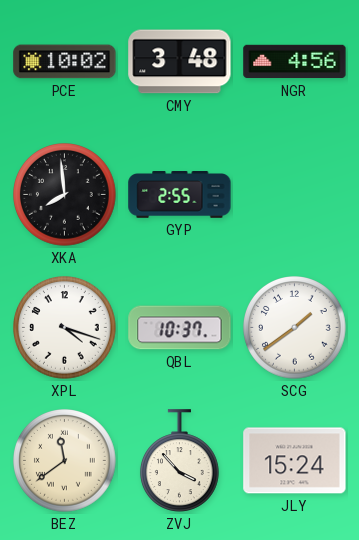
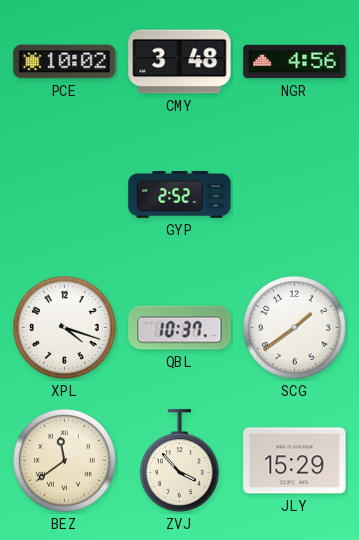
XKA: 7:59 -> none (65, 195)
GYP: 2:55 -> 2:52 (180, 195)
JLY: 15:24 -> 15:29 (295, 461)
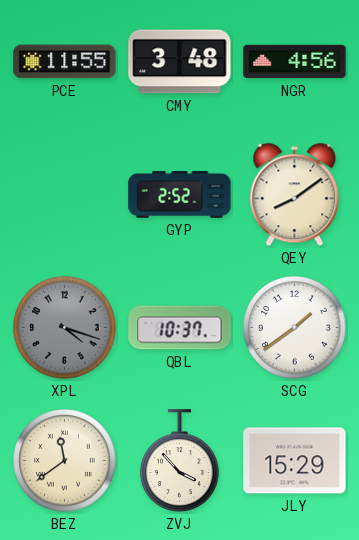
PCE: 10:02 -> 11:55 (65, 62)
QEY: none -> 8:09 (295, 195)
XPL dial: white -> grey (65, 328)
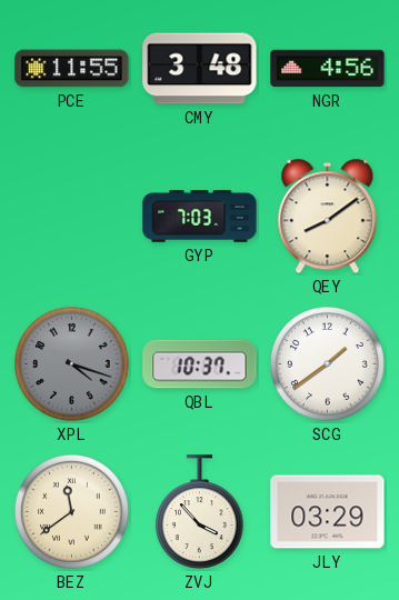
GYP: 2:52 -> 7:03 (200, 217)
JLY: 15:29 -> 03:29 (328, 512)
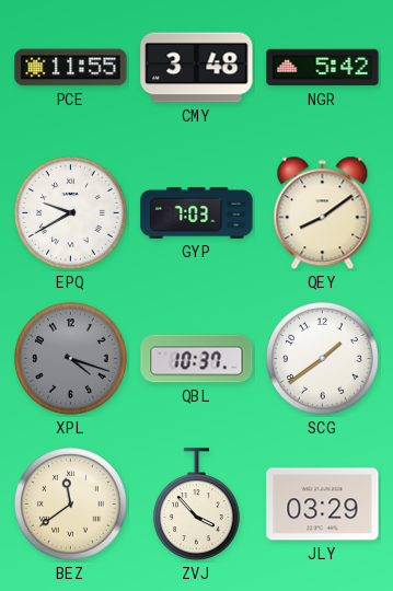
NGR: 4:56 -> 5:42 (323, 68)
EPQ: none -> 9:40 (71, 213)
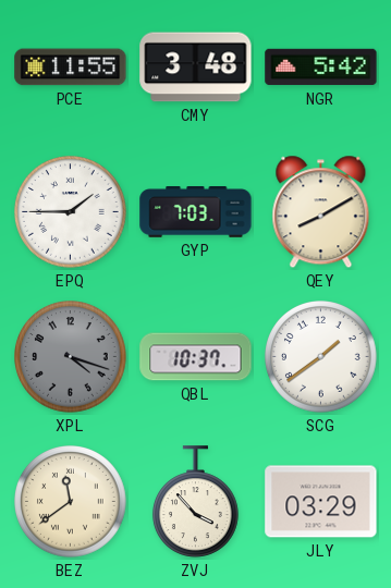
EPQ: 9:40 -> 1:45 (71, 212)
QEY: 8:09 -> 8:10 (321, 212)
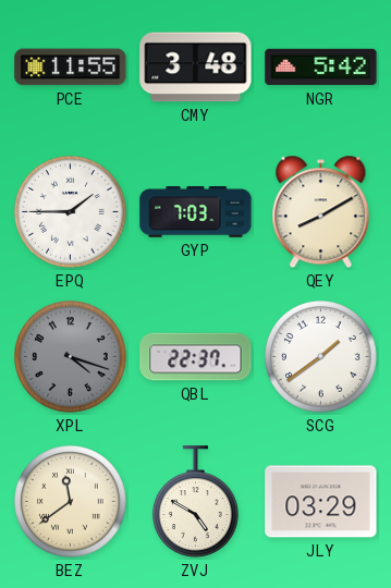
QBL: 10:37 -> 22:37 (196, 357)
ZVJ: 3:53 -> 4:50 (195, 502)
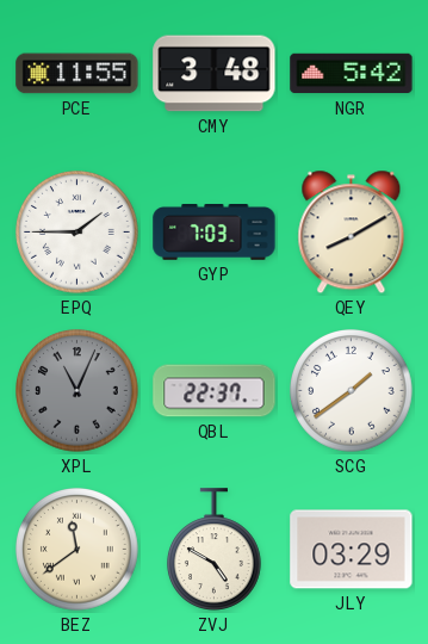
XPL: 4:18 -> 11:04 (77, 391)
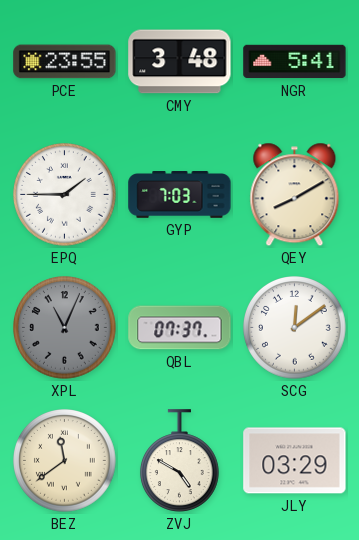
PCE: 11:55 -> 23:55 (65, 62)
NGR: 5:42 -> 5:41 (295, 62)
QBL: 22:37 -> 07:37 (180, 328)
SCG: 1:39 -> 12:09 (295, 328)
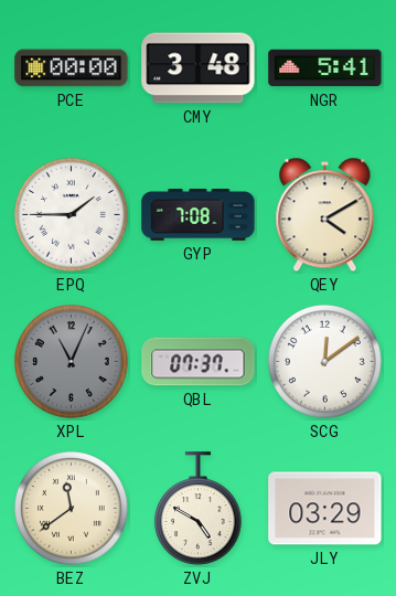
PCE: 23:55 -> 00:00 (72, 68)
GYP: 7:03 -> 7:08 (199, 215)
QEY: 8:10 -> 4:10 (325, 215)
